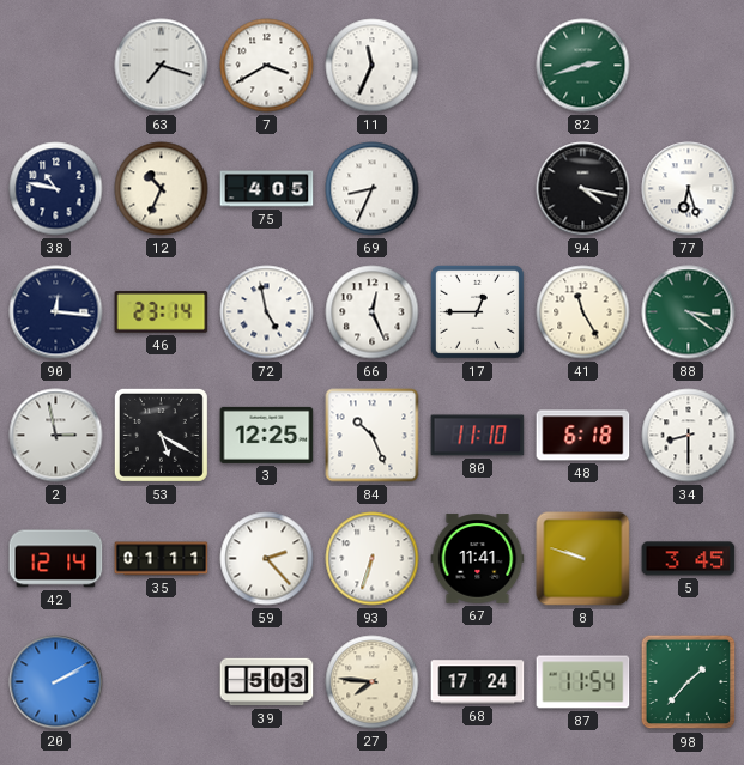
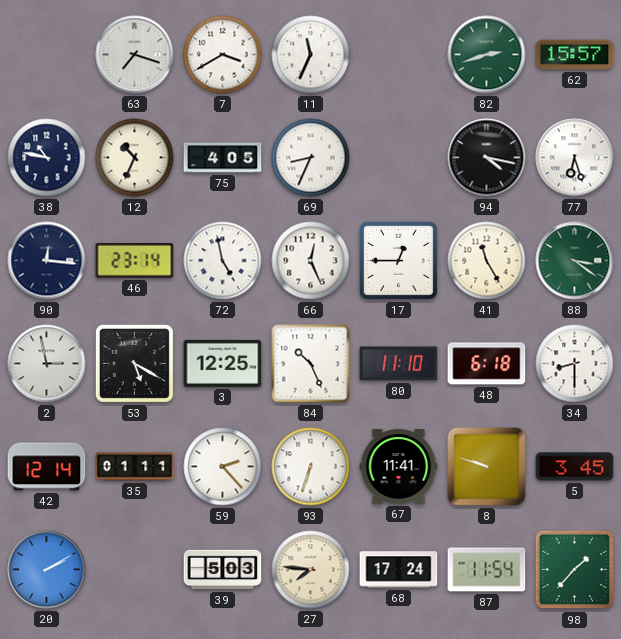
62: none -> 15:57 (575, 55)
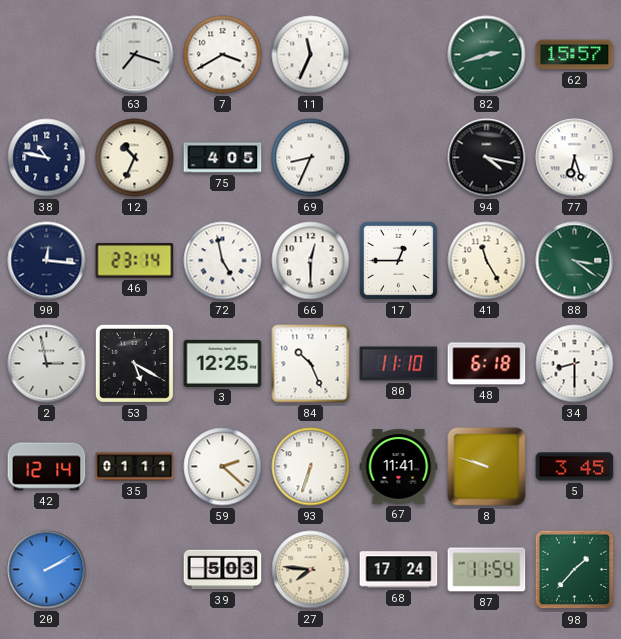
66: 12:26 -> 12:30 (311, 261)
59: 2:23 -> 2:22 (223, 467)
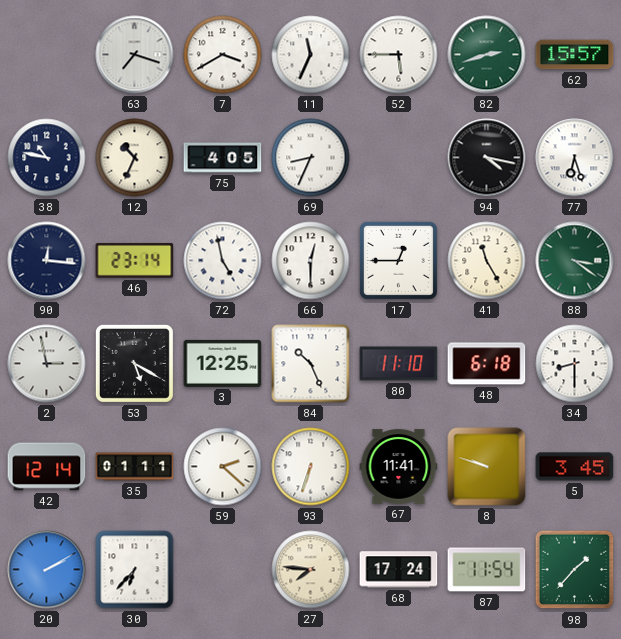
52: none -> 5:45 (399, 55)
30: none -> 6:37 (135, 570)
39: 5:03 -> none (223, 570)
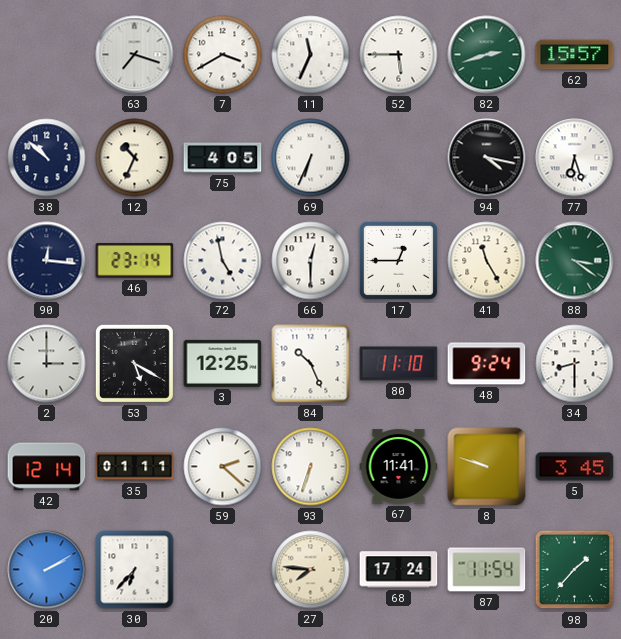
38: 10:47 -> 10:52 (47, 158)
69: 8:34 -> 6:34 (311, 158)
2: 2:58 -> 3:00 (47, 364)
48: 6:18 -> 9:24 (487, 364)
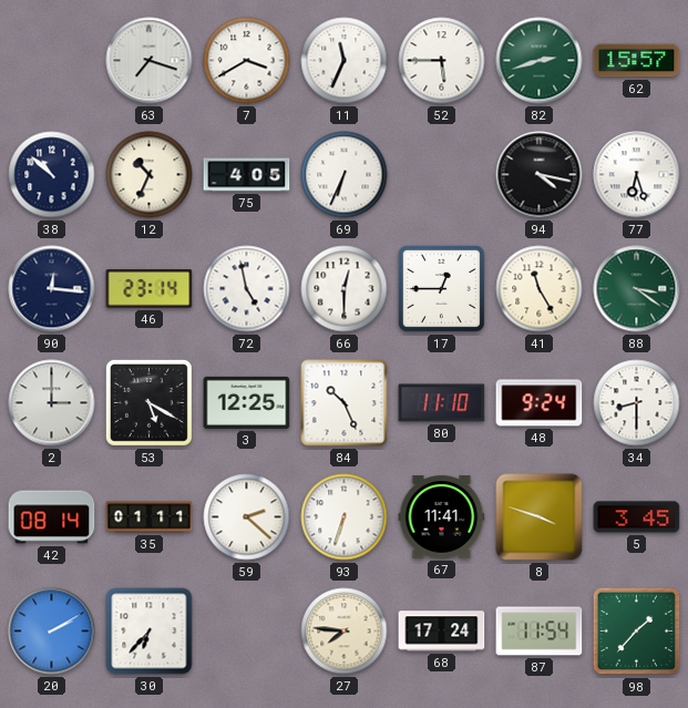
42: 12:14 -> 08:14 (52, 517)
8: 9:48 -> 3:48 (540, 517)
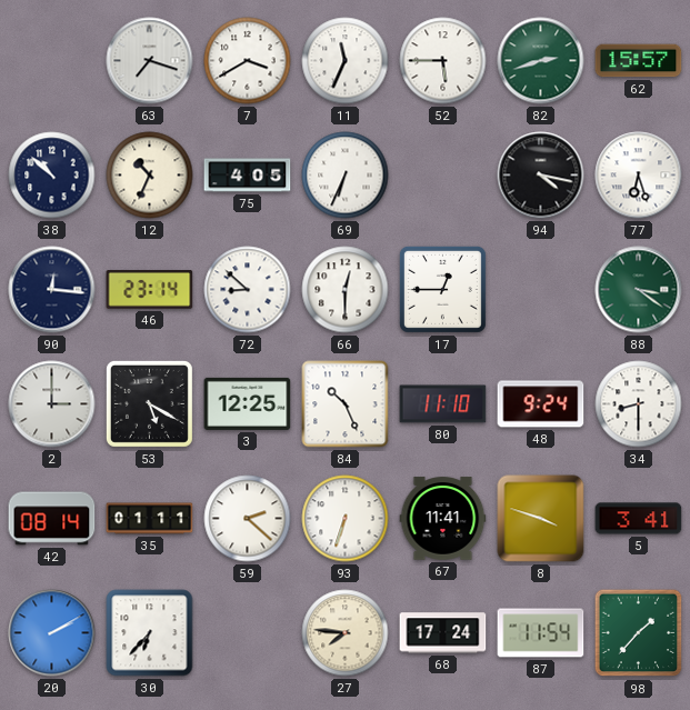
72: 4:58 -> 8:52 (248, 290)
41: 11:25 -> none (540, 289)
5: 3:45 -> 3:41 (639, 519)
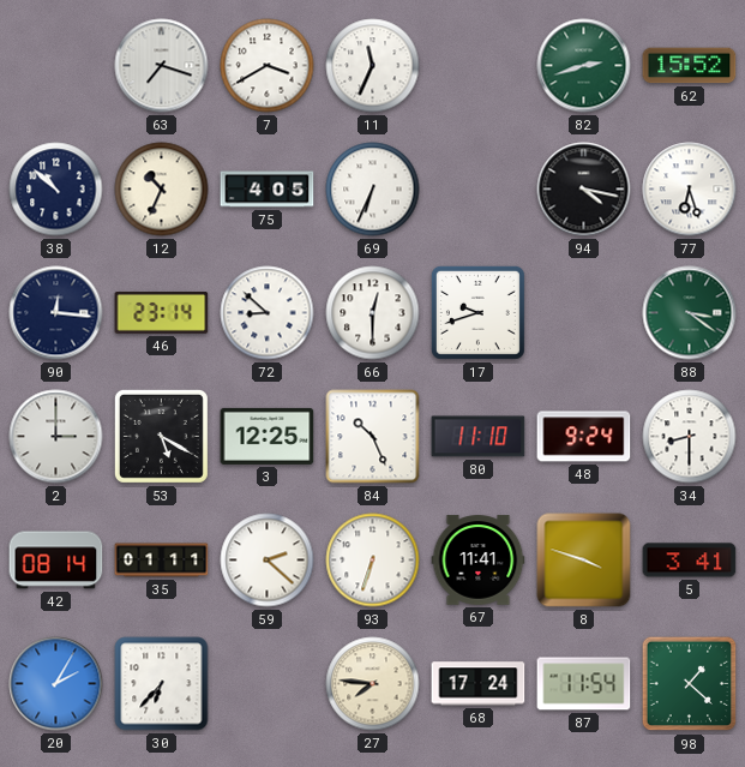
52: 5:45 -> none (443, 61)
62: 15:57 -> 15:52 (690, 66)
17: 12:45 -> 9:42 (477, 312)
20: 2:10 -> 2:05 (56, 684)
98: 1:37 -> 1:22 (690, 684)
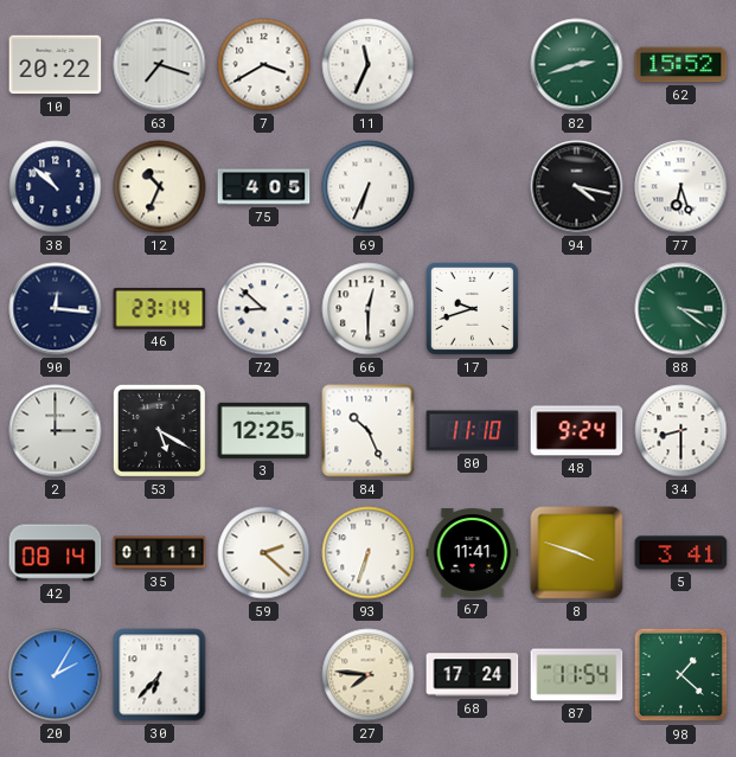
10: none -> 20:22 (56, 65)
